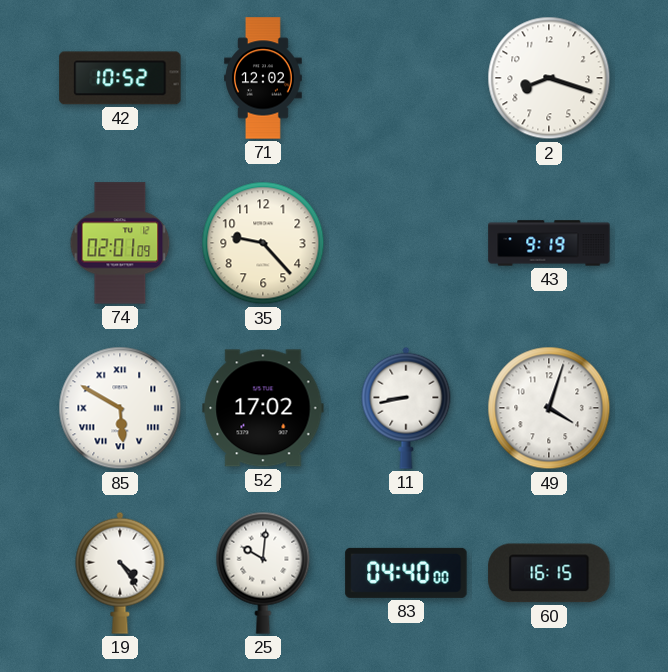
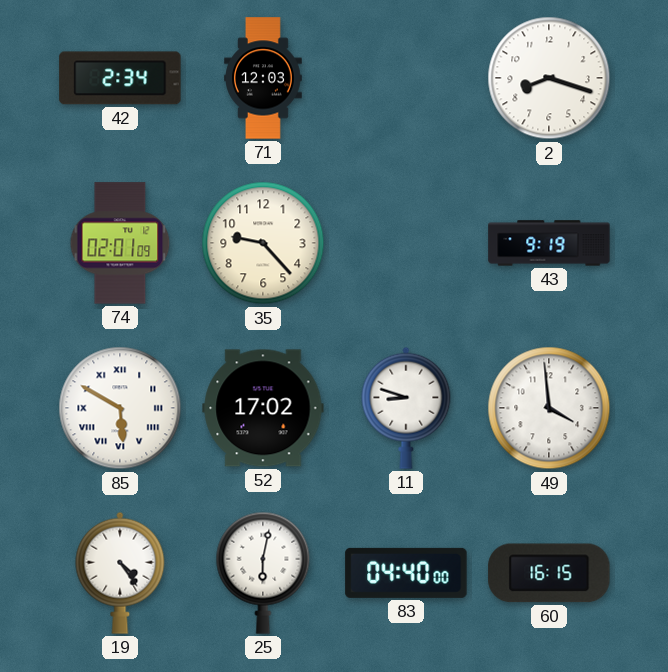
42: 10:52 -> 2:34 (120, 78)
71: 12:02 -> 12:03 (263, 78)
11: 8:43 -> 8:48 (406, 408)
49: 4:03 -> 3:59 (549, 408)
25: 10:01 -> 6:02 (263, 573)
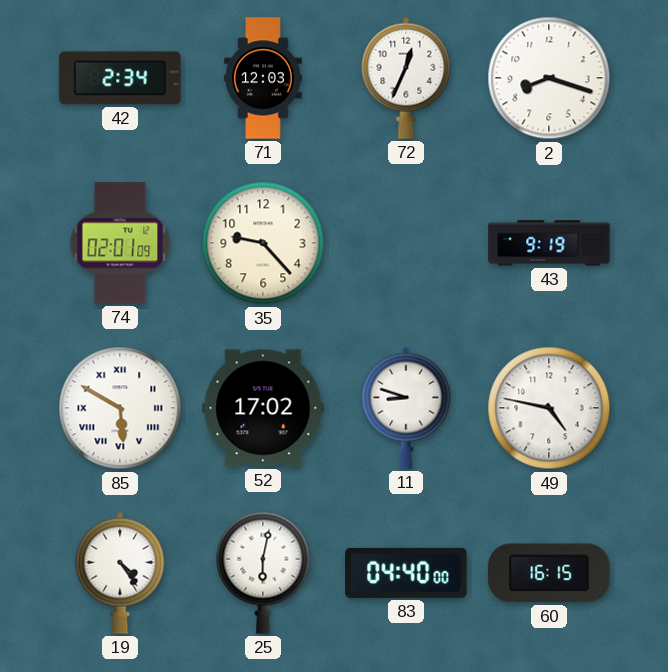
72: none -> 12:34 (406, 78)
49: 3:59 -> 4:47 (549, 408)
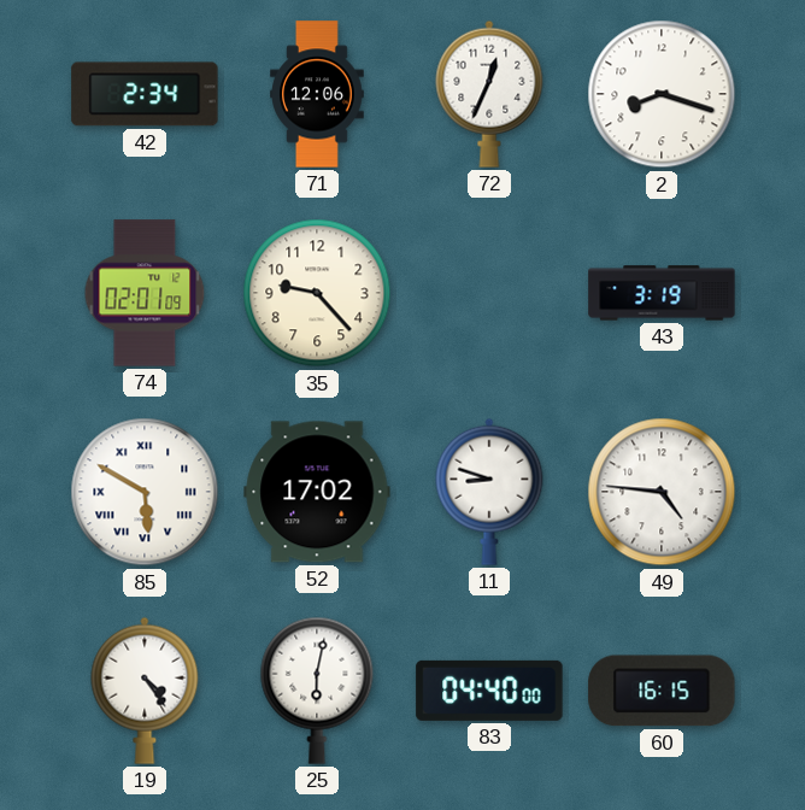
71: 12:03 -> 12:06 (317, 94)
43: 9:19 -> 3:19 (662, 293)
49: 4:47 -> 4:46 (662, 492)
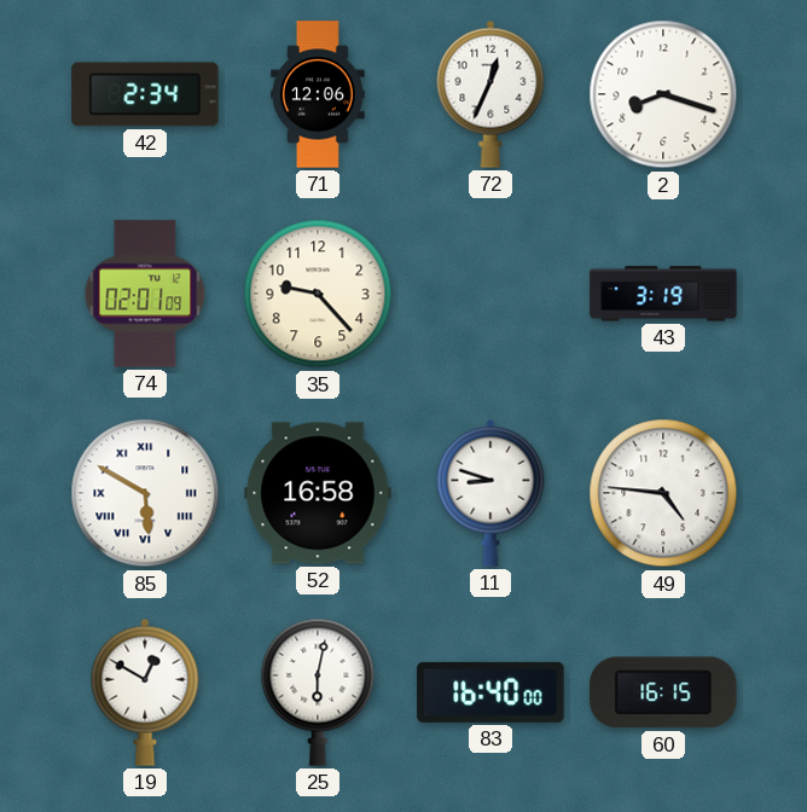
52: 17:02 -> 16:58 (318, 493)
19: 4:24 -> 12:50 (145, 692)
83: 04:40 -> 16:40 (490, 692)
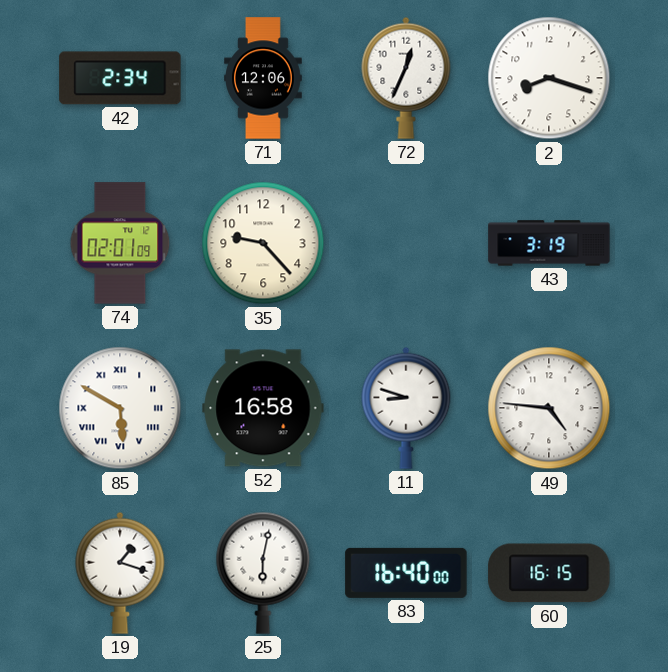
19: 12:50 -> 1:18 (120, 573)
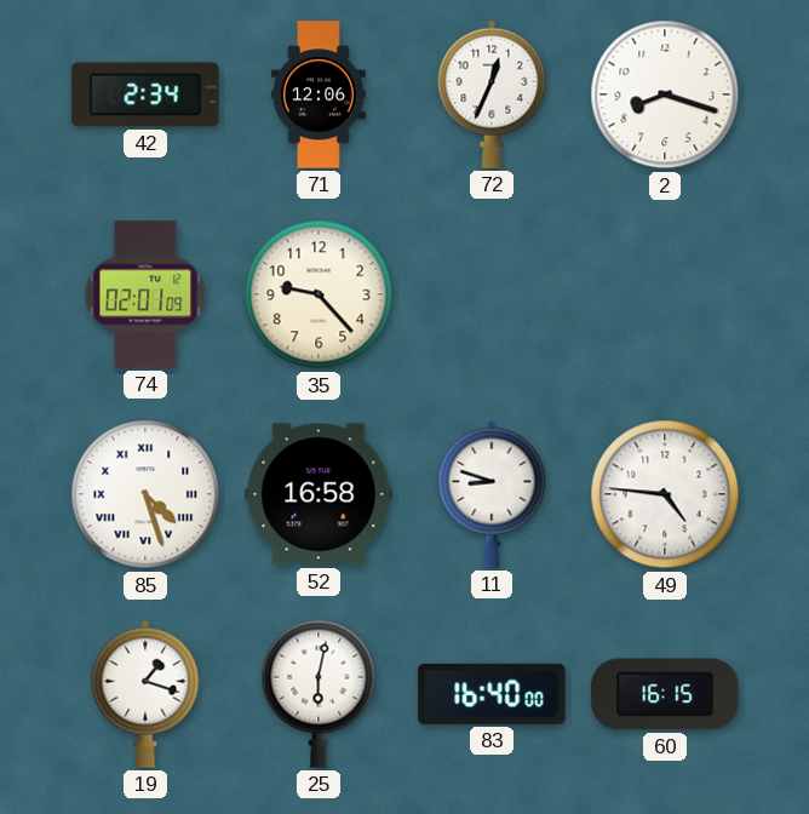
43: 3:19 -> none (549, 243)
85: 5:50 -> 4:27 (145, 494)
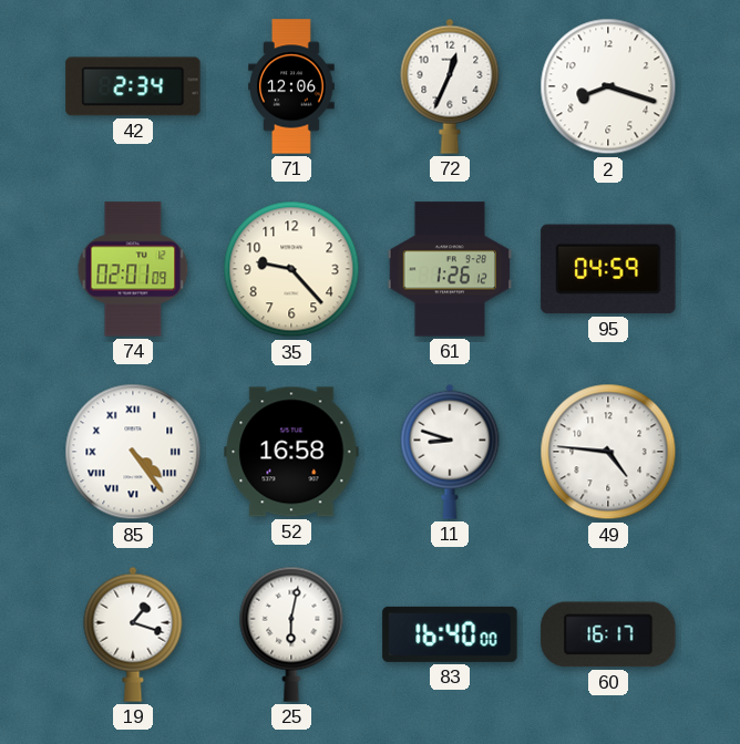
61: none -> 1:26 (449, 269)
95: none -> 04:59 (608, 269)
85: 4:27 -> 4:24 (133, 452)
60: 16:15 -> 16:17 (608, 634)
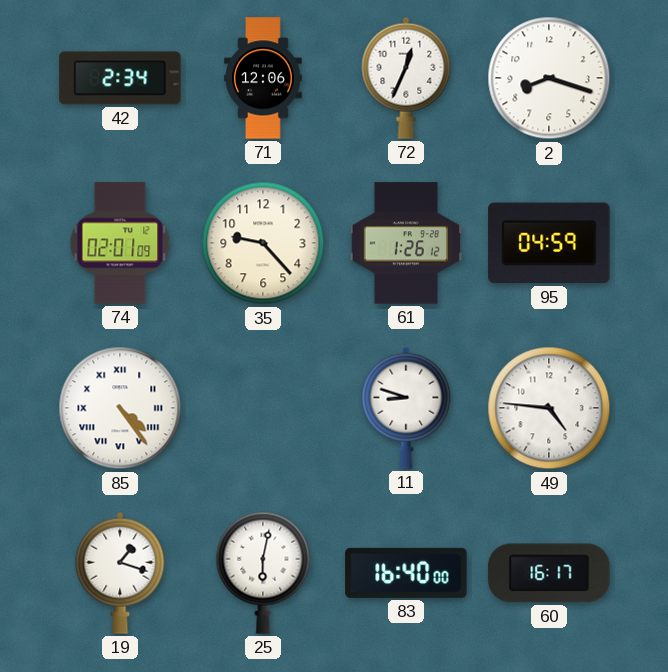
52: 16:58 -> none (291, 452)
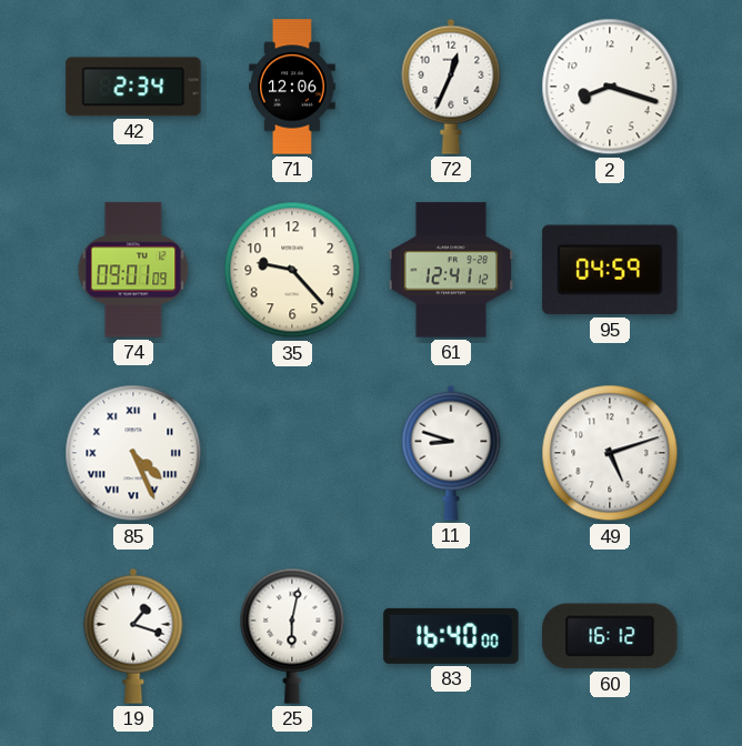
74: 02:01 -> 09:01 (133, 270)
61: 1:26 -> 12:41 (450, 270)
85: 4:24 -> 4:26 (133, 453)
49: 4:46 -> 5:12 (610, 453)
60: 16:17 -> 16:12 (610, 636)
